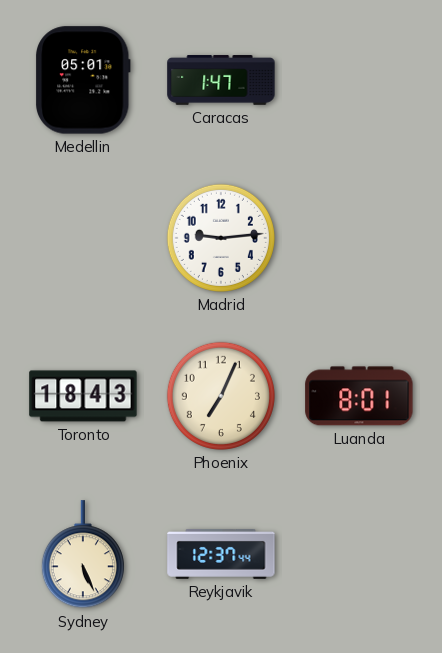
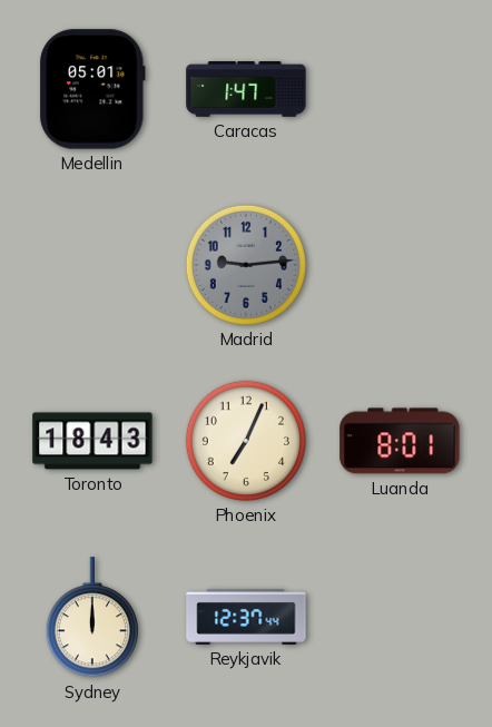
Madrid dial: white -> grey (246, 265)
Sydney: 5:26 -> 12:00 (92, 618)
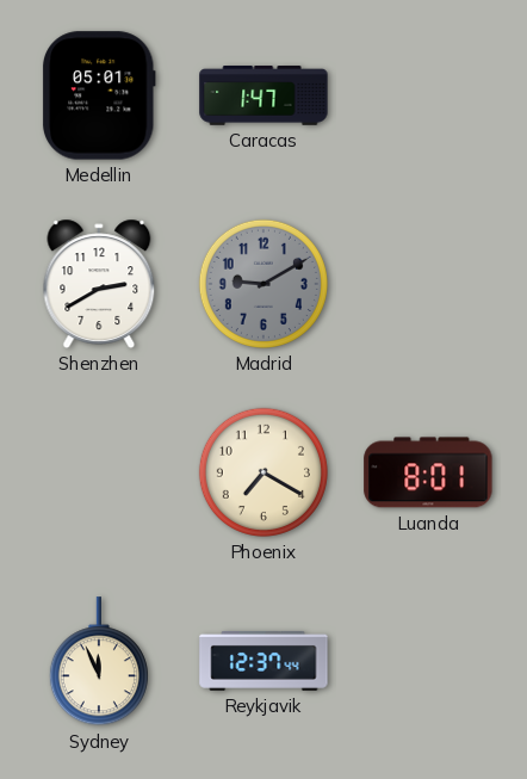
Shenzhen: none -> 2:40 (99, 284)
Madrid: 9:14 -> 9:10 (263, 284)
Toronto: 18:43 -> none (92, 441)
Phoenix: 7:04 -> 7:20 (263, 472)
Sydney: 12:00 -> 11:56 (99, 662)
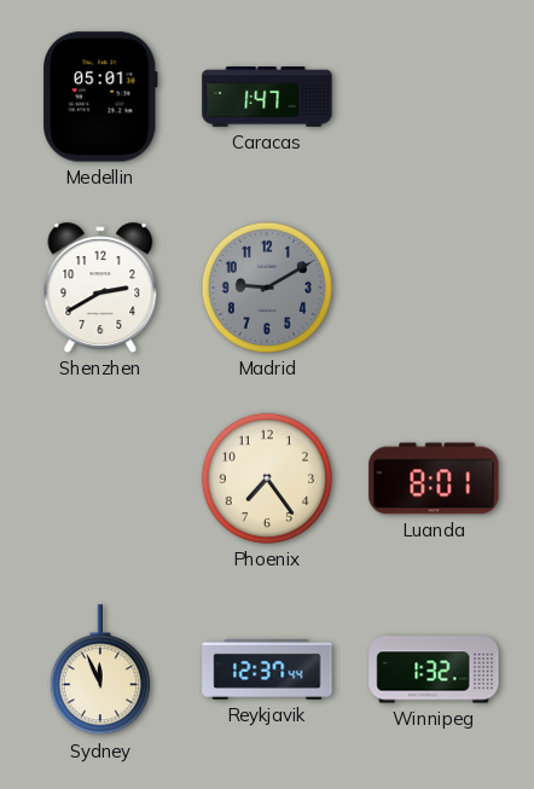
Phoenix: 7:20 -> 7:24 (267, 478)
Winnipeg: none -> 1:32 (434, 669)
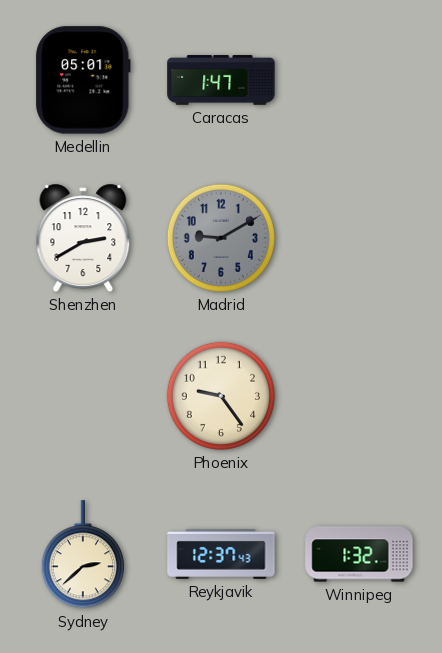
Phoenix: 7:24 -> 9:24 (221, 396)
Luanda: 8:01 -> none (434, 478)
Sydney: 11:56 -> 2:38 (83, 555)
Reykjavik: 12:37:44 -> 12:37:43 (221, 554)
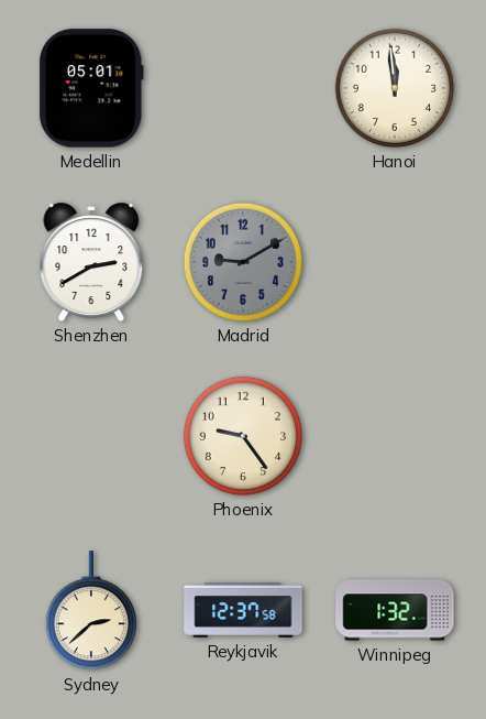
Caracas: 1:47 -> none (221, 80)
Hanoi: none -> 11:59 (395, 88)
Reykjavik: 12:37:43 -> 12:37:58 (243, 610)
